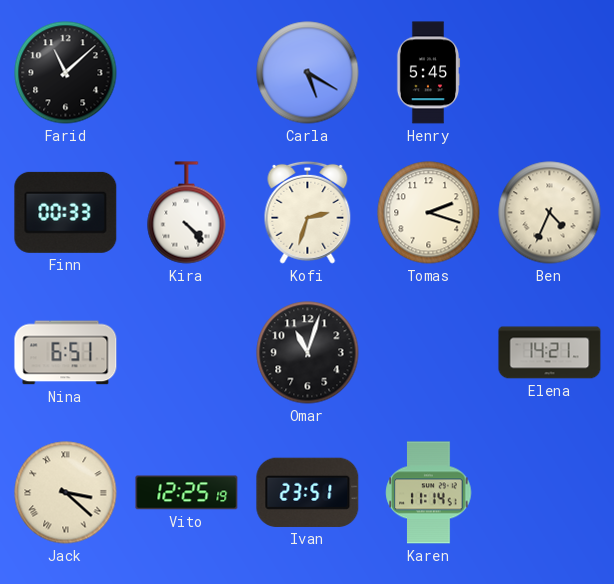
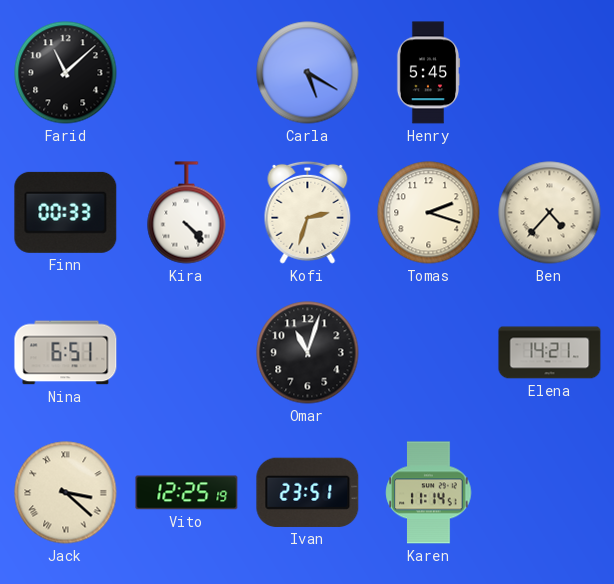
Ben: 4:34 -> 4:37 (550, 213)
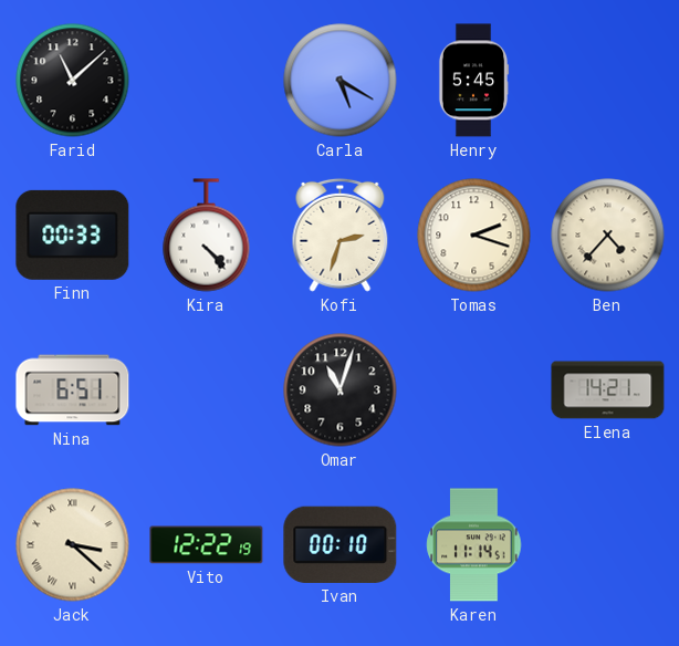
Vito: 12:25 -> 12:22 (207, 545)
Ivan: 23:51 -> 00:10 (341, 544)
